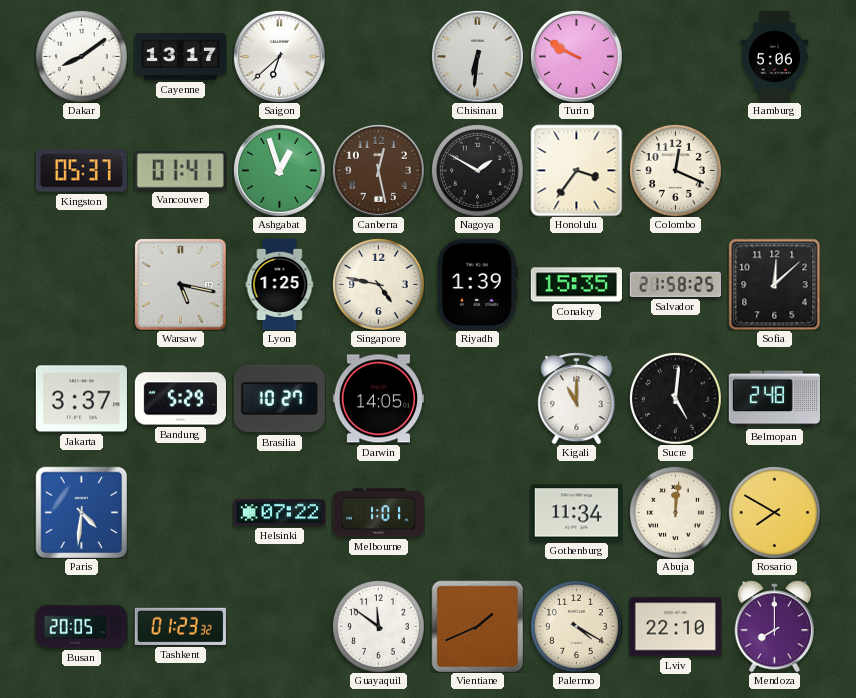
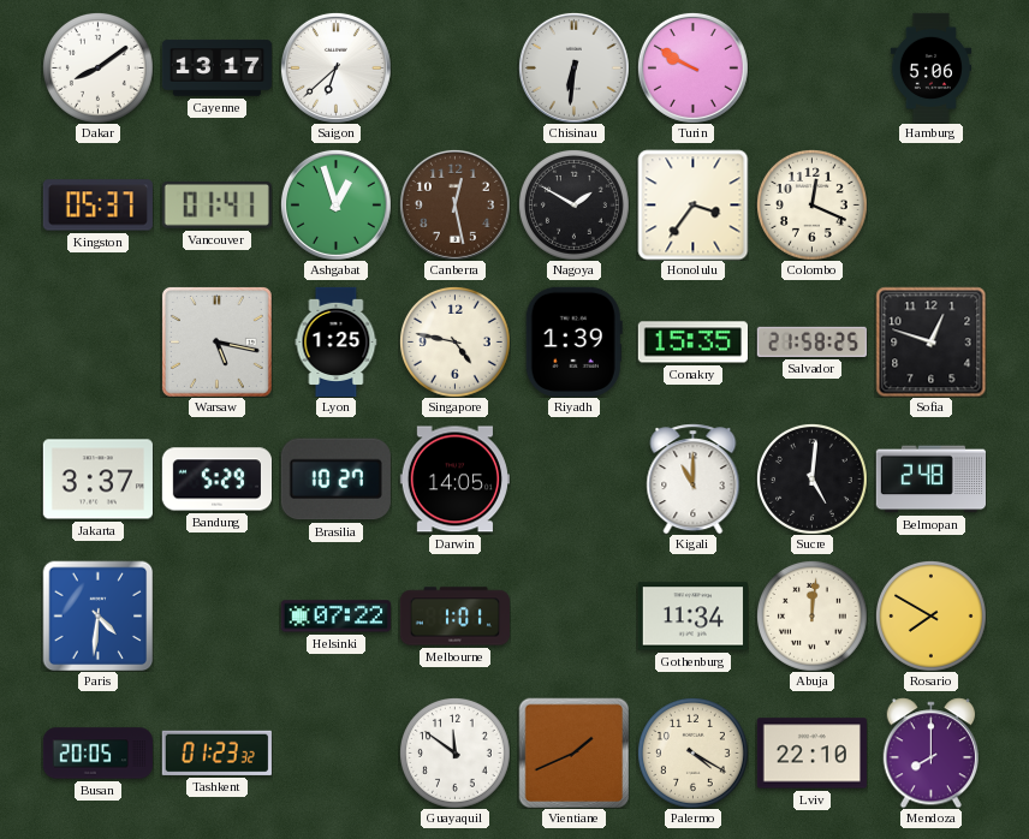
Sofia: 12:08 -> 12:48 (930, 341)
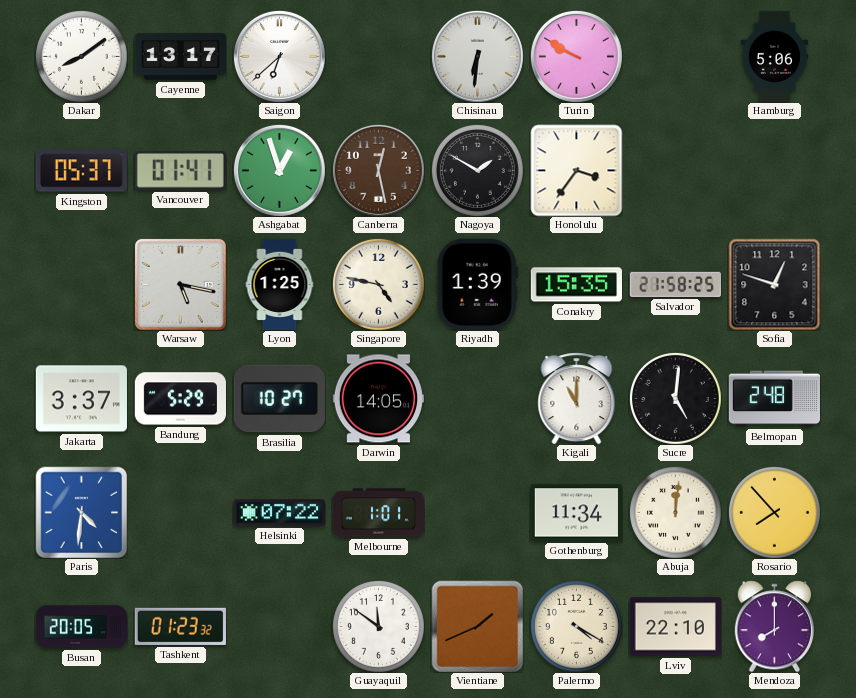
Colombo: 12:19 -> none (811, 204)
Rosario: 7:50 -> 7:53 (774, 512)
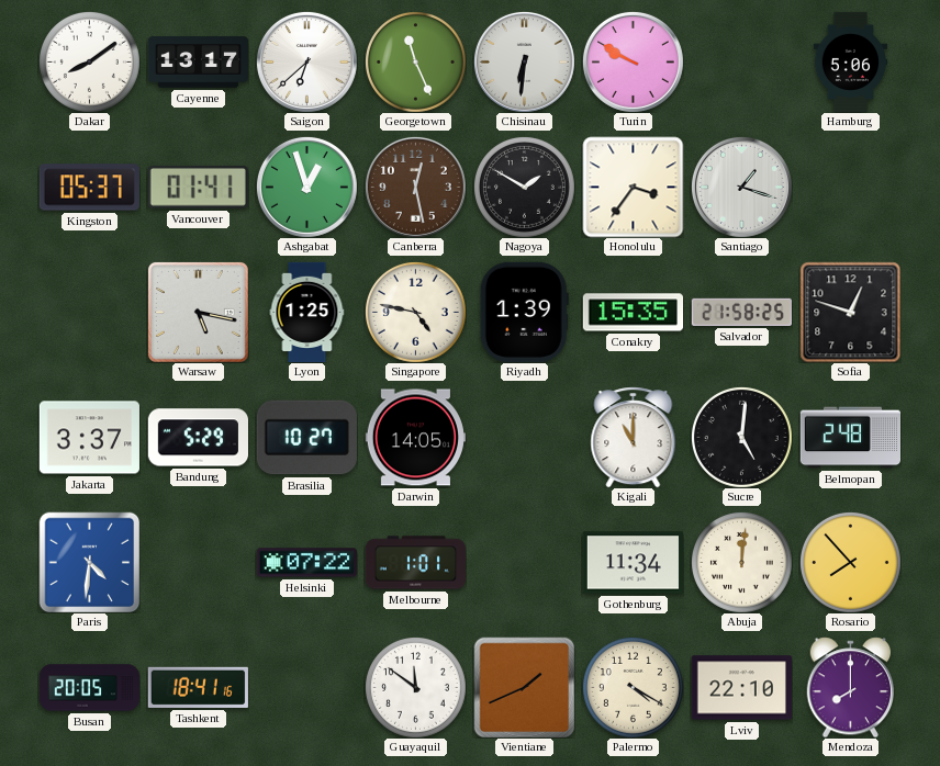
Georgetown: none -> 11:26 (415, 61)
Santiago: none -> 1:18 (741, 187)
Tashkent: 01:23 -> 18:41 (198, 687)
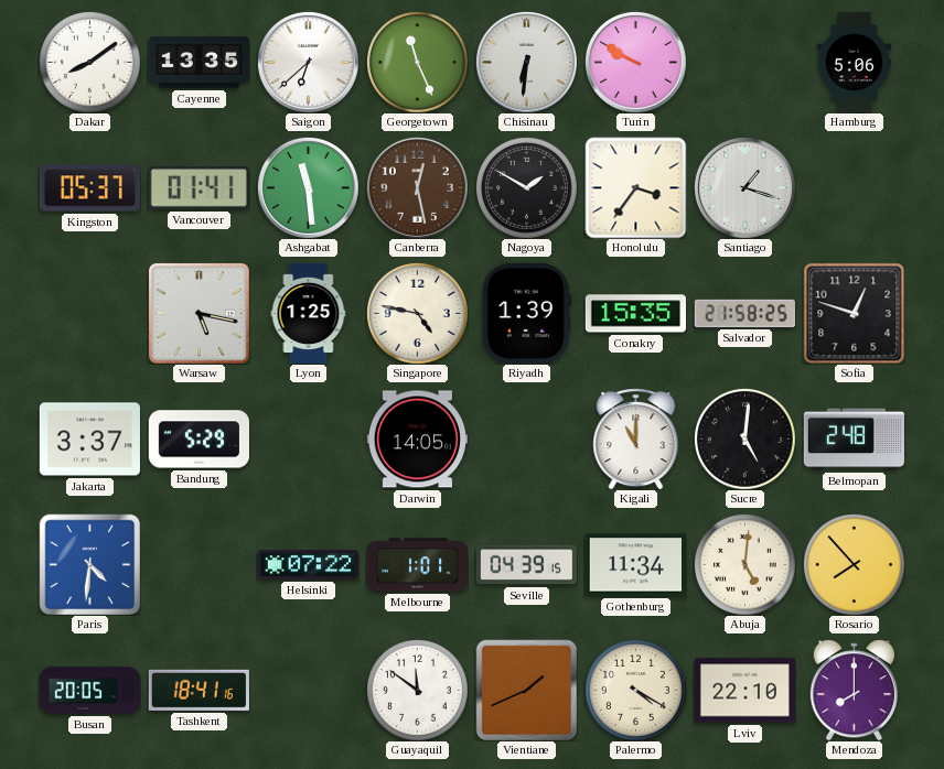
Cayenne: 13:17 -> 13:35 (199, 63)
Ashgabat: 12:57 -> 11:29 (308, 187)
Brasilia: 10:27 -> none (306, 438)
Seville: none -> 04:39 (526, 565)
Abuja: 12:01 -> 5:01 (744, 564)
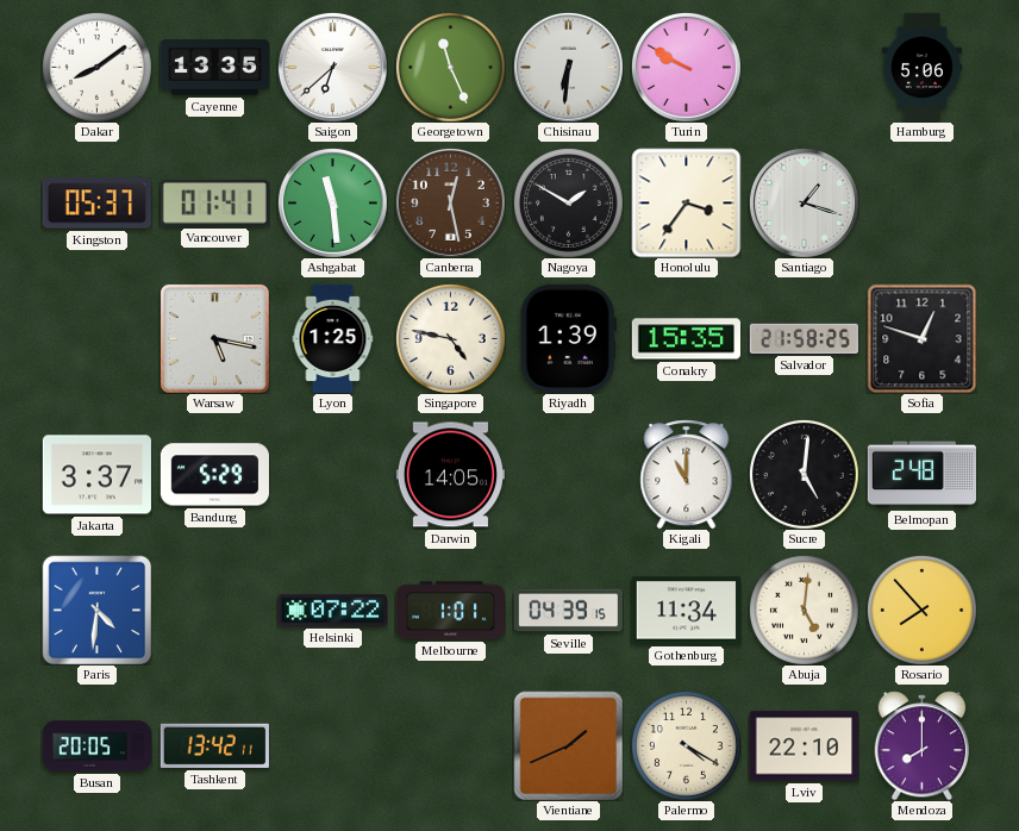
Tashkent: 18:41 -> 13:42 (214, 745)
Guayaquil: 11:51 -> none (417, 690)
